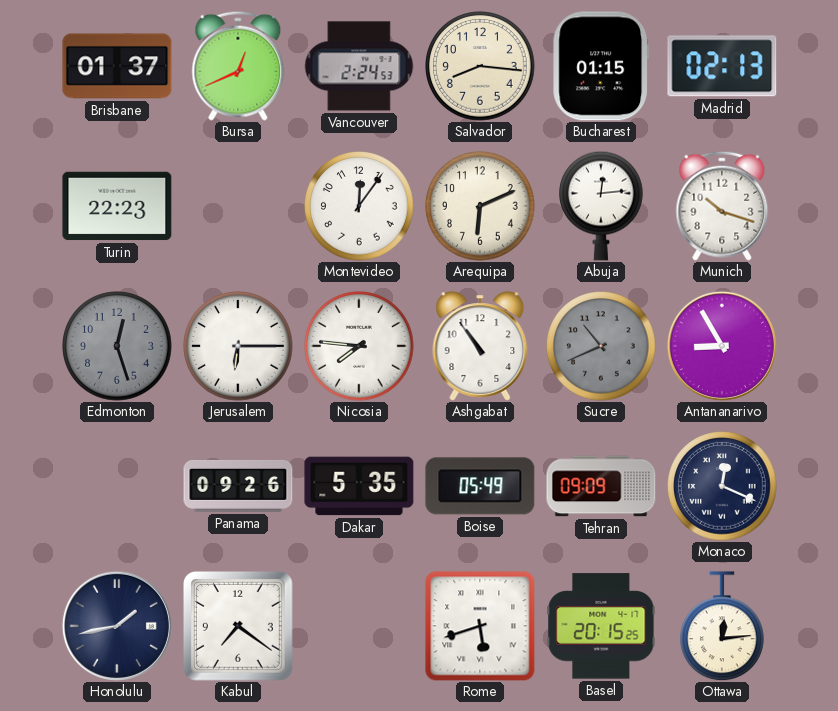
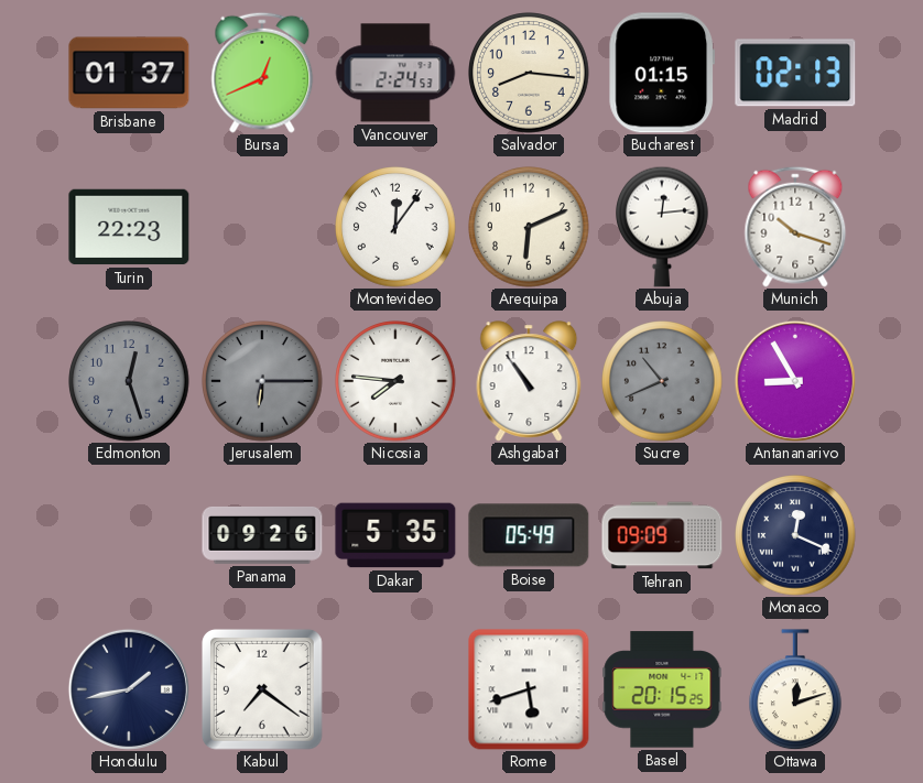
Jerusalem dial: white -> grey (262, 381)
Ottawa: 12:14 -> 12:12 (796, 689)
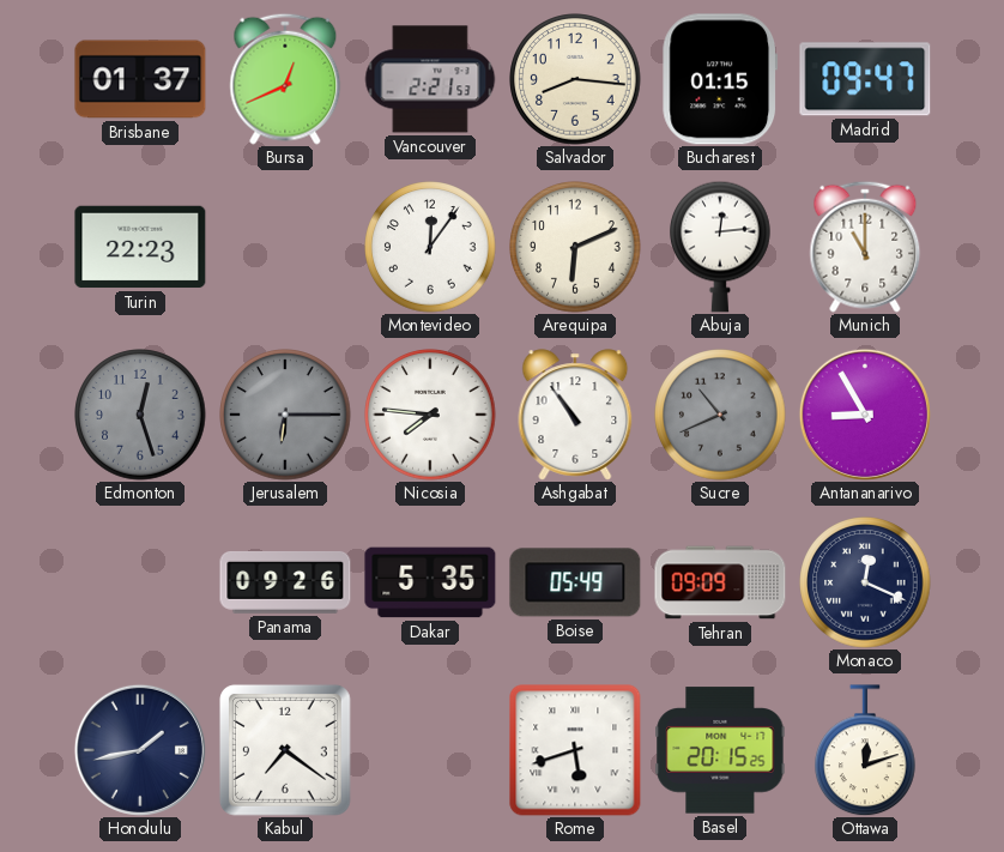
Vancouver: 2:24 -> 2:21 (430, 79)
Madrid: 02:13 -> 09:47 (865, 79)
Munich: 10:18 -> 11:00 (865, 247)
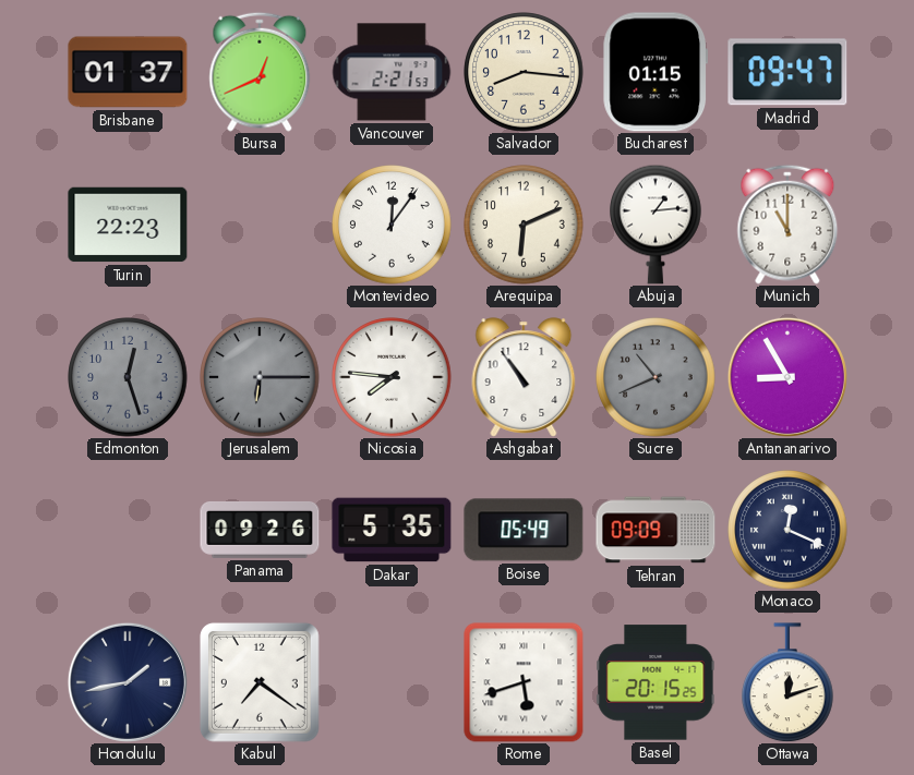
Abuja: 12:14 -> 1:14 (657, 225)
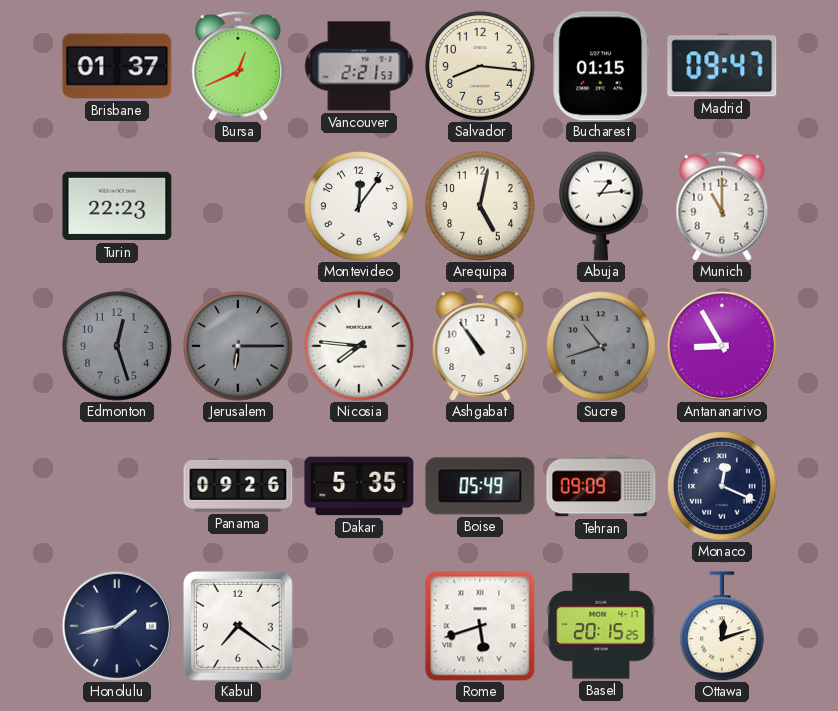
Arequipa: 6:11 -> 5:02 (480, 206)
Sucre: 10:41 -> 10:42 (601, 346)
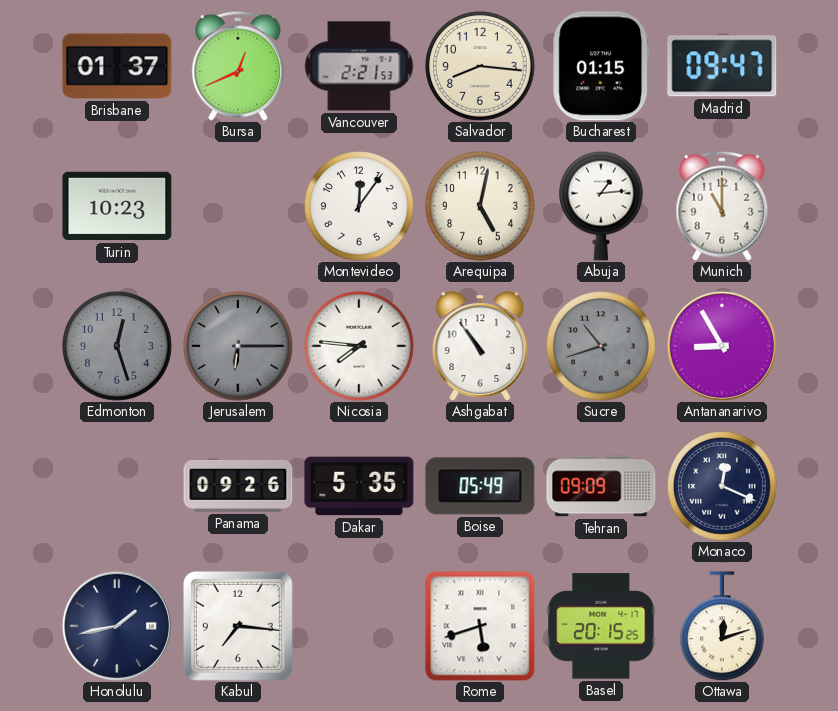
Turin: 22:23 -> 10:23 (117, 206)
Kabul: 7:21 -> 7:16 (238, 626)
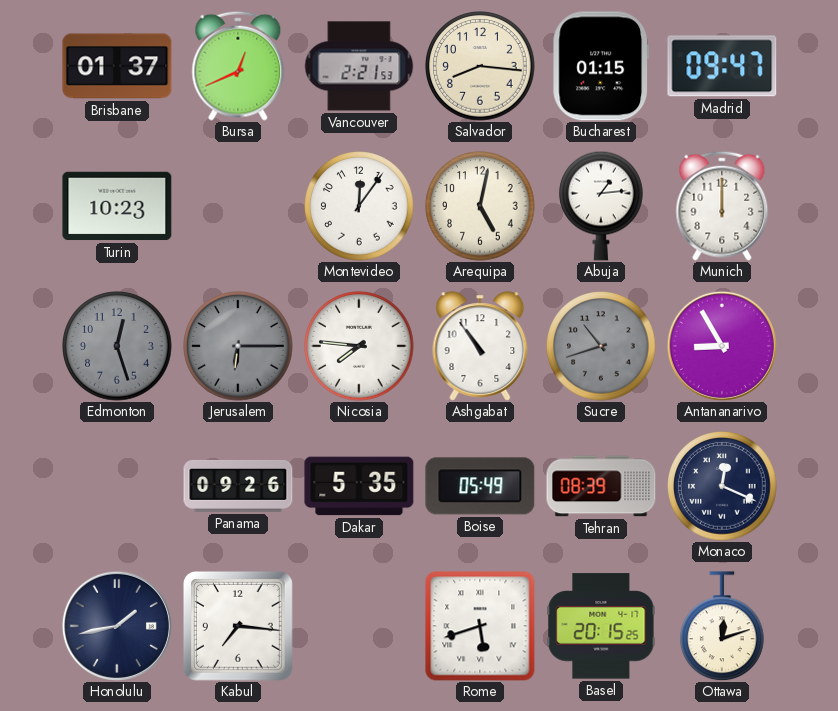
Munich: 11:00 -> 12:00 (722, 206)
Tehran: 09:09 -> 08:39 (601, 486)
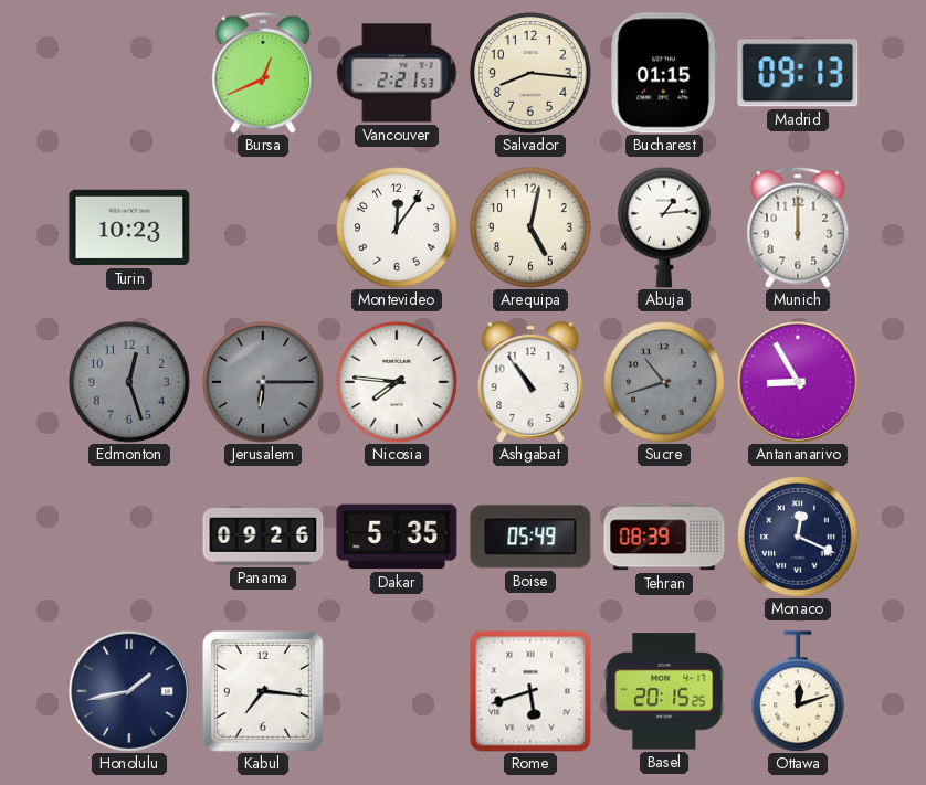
Brisbane: 01:37 -> none (117, 66)
Madrid: 09:47 -> 09:13 (798, 73)
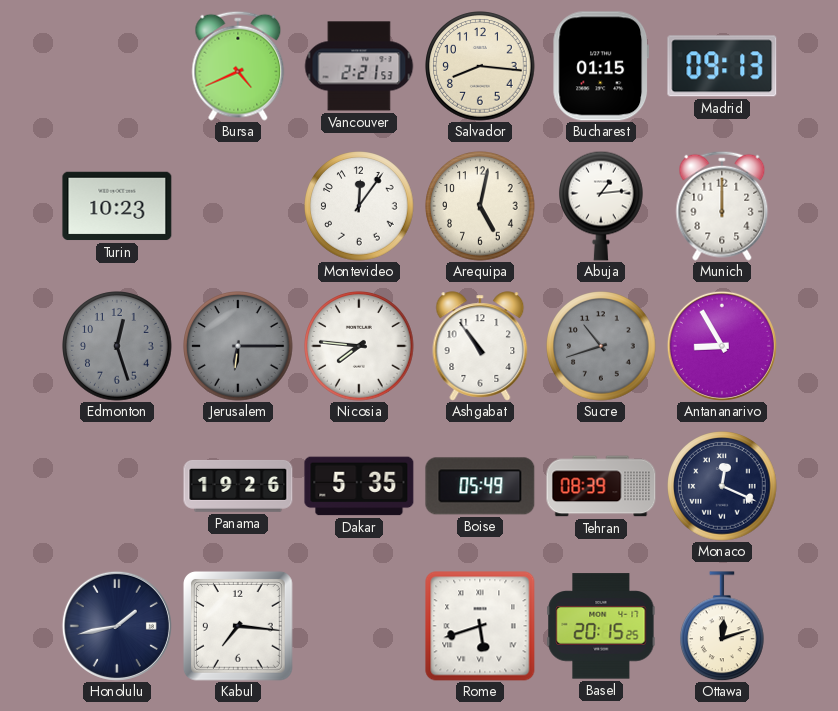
Bursa: 12:41 -> 4:41 (238, 66)
Panama: 09:26 -> 19:26 (238, 486)
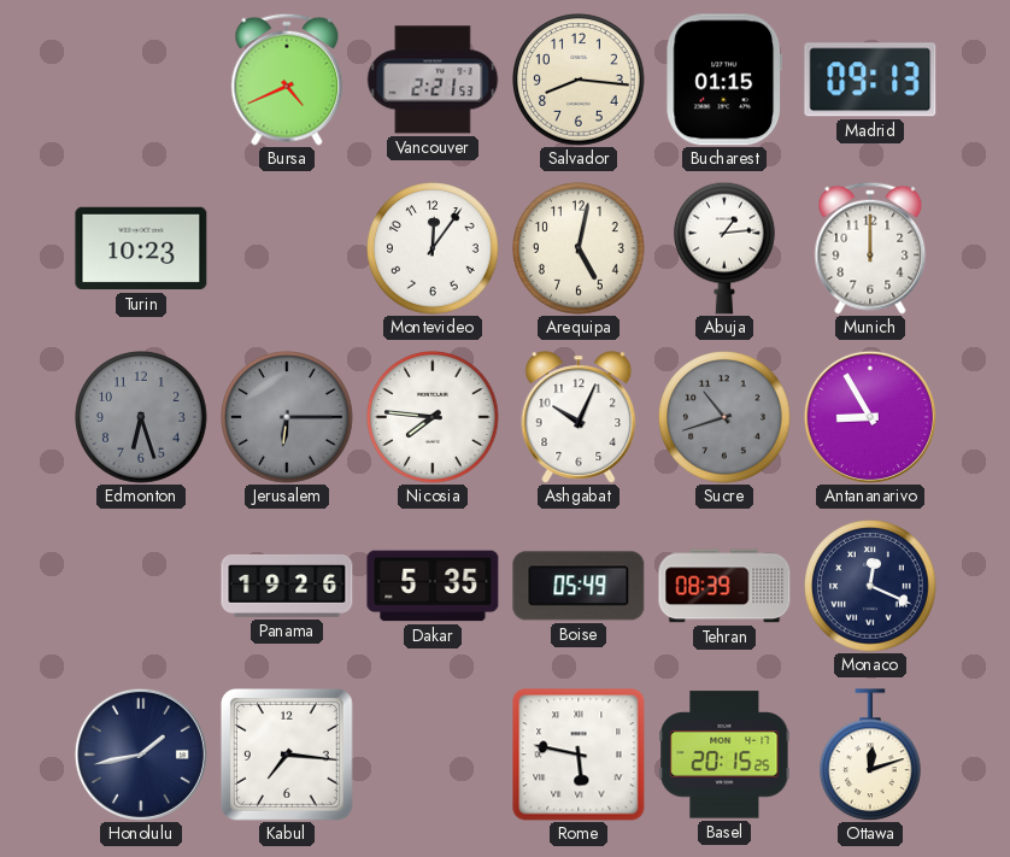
Edmonton: 12:27 -> 6:27 (141, 417)
Ashgabat: 10:54 -> 10:04 (579, 417)
Rome: 5:42 -> 5:47 (579, 755)
